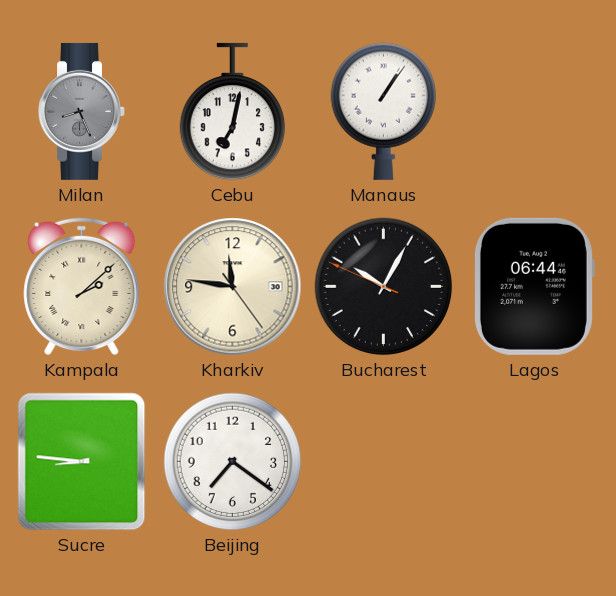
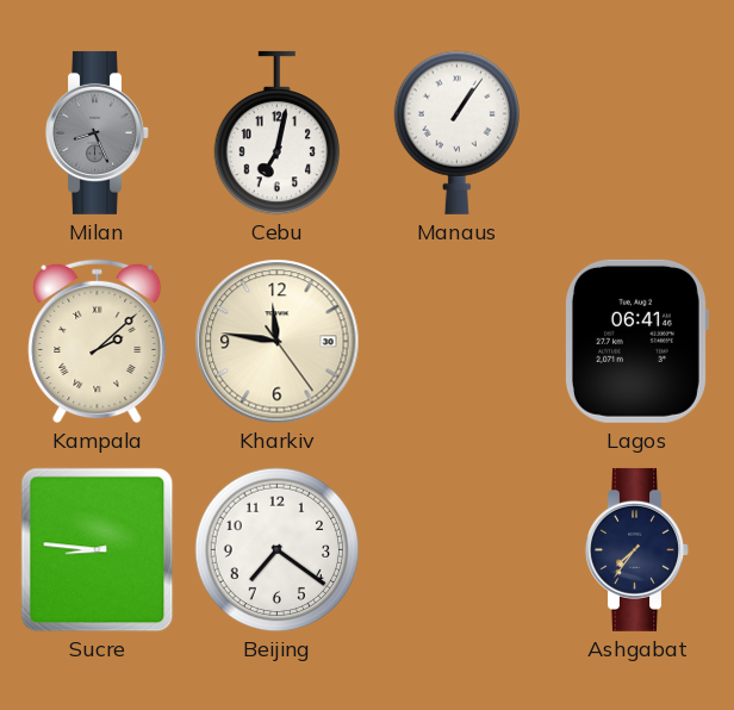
Bucharest: 10:04 -> none (384, 287)
Lagos: 06:44 -> 06:41 (636, 341)
Ashgabat: none -> 7:36 (637, 549)
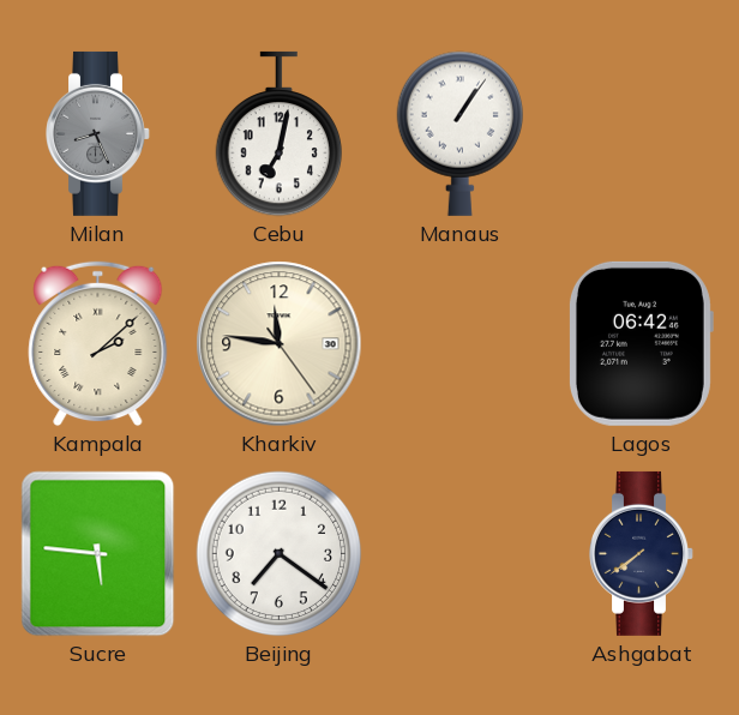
Lagos: 06:41 -> 06:42 (641, 343)
Sucre: 8:46 -> 5:46 (98, 554)
Ashgabat: 7:36 -> 7:39 (642, 553)
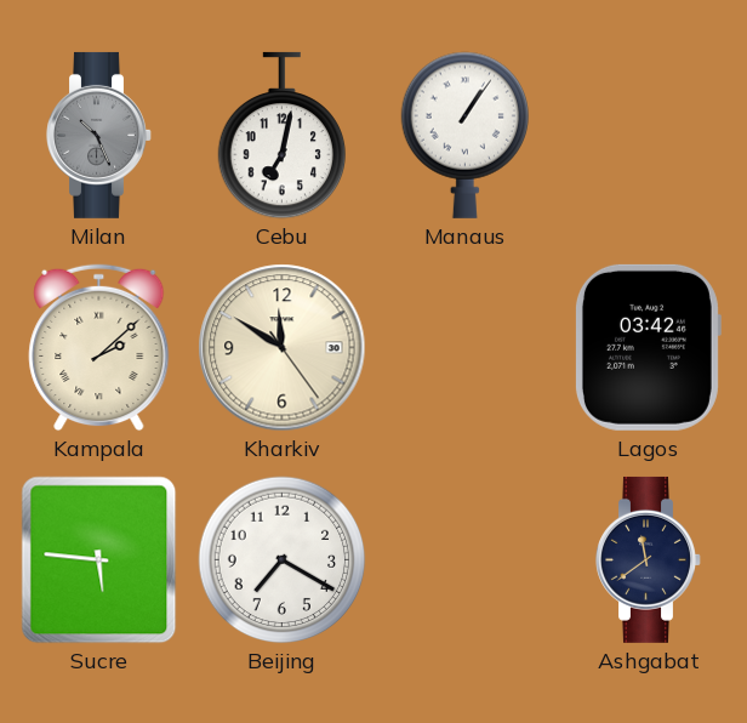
Milan: 8:26 -> 10:26 (99, 135)
Kharkiv: 11:46 -> 11:50 (283, 348)
Lagos: 06:42 -> 03:42 (648, 347)
Beijing: 7:21 -> 7:20 (283, 560)
Ashgabat: 7:39 -> 11:39 (649, 559)
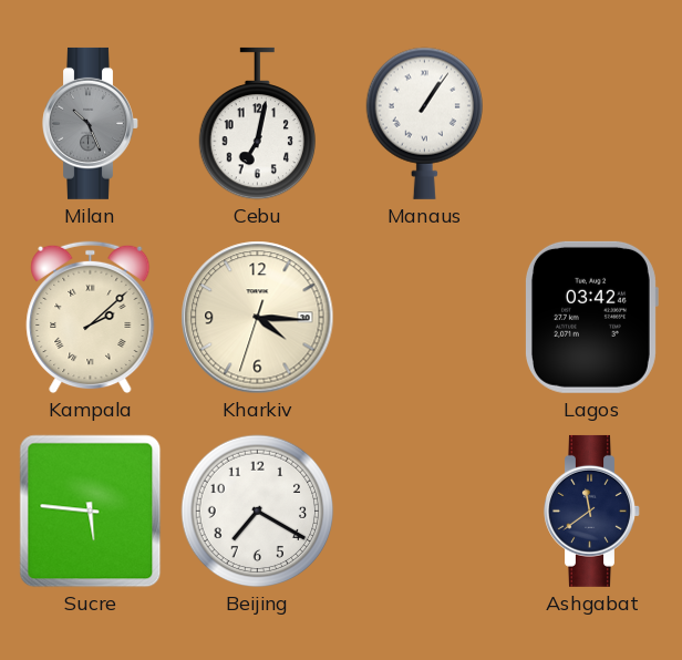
Kharkiv: 11:50 -> 4:15 (258, 318)
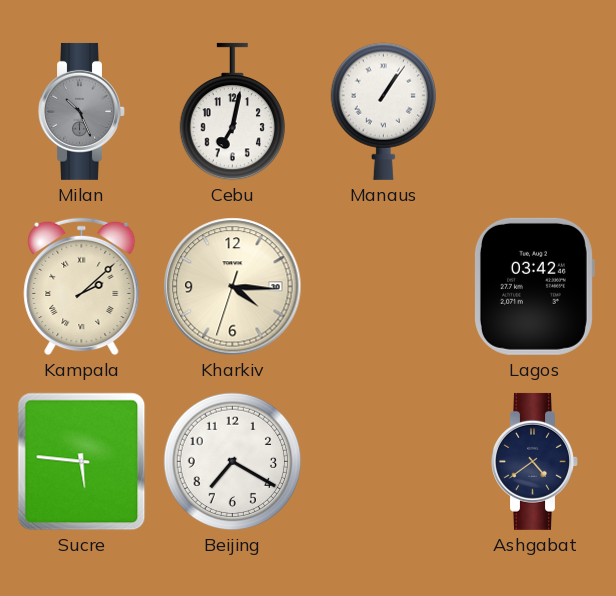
Ashgabat: 11:39 -> 4:39 (535, 461)
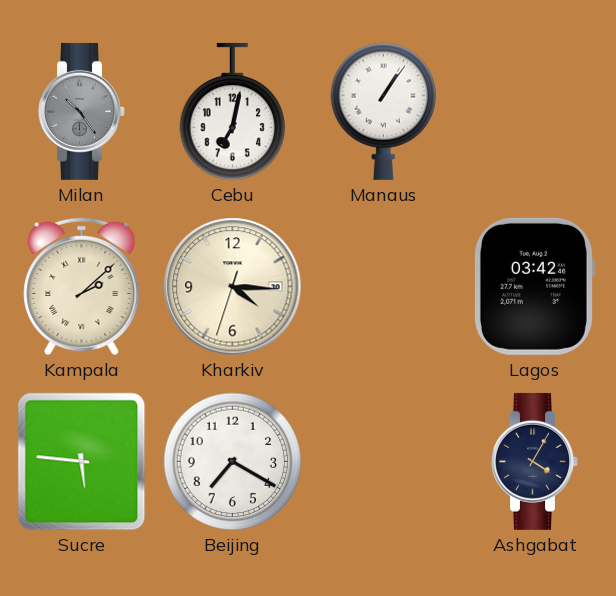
Milan: 10:26 -> 10:24 (82, 111)
Ashgabat: 4:39 -> 4:05 (535, 461)
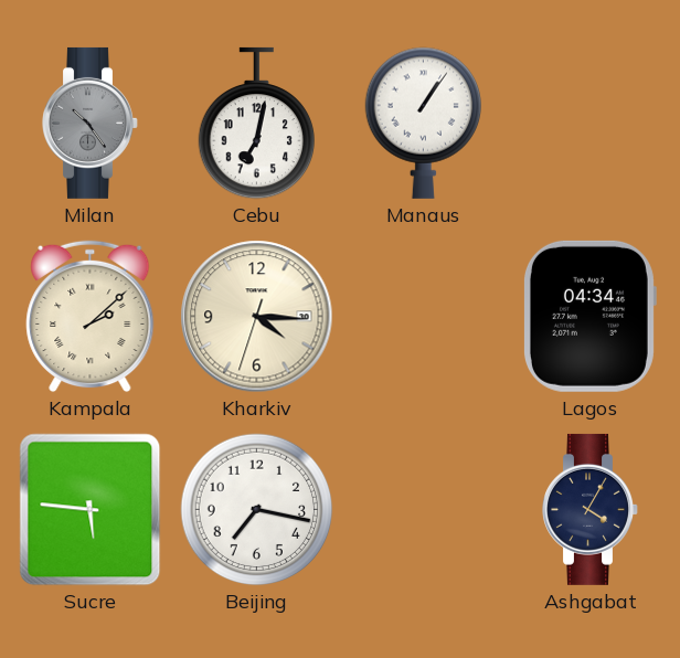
Lagos: 03:42 -> 04:34 (589, 316)
Beijing: 7:20 -> 7:17 (257, 510)
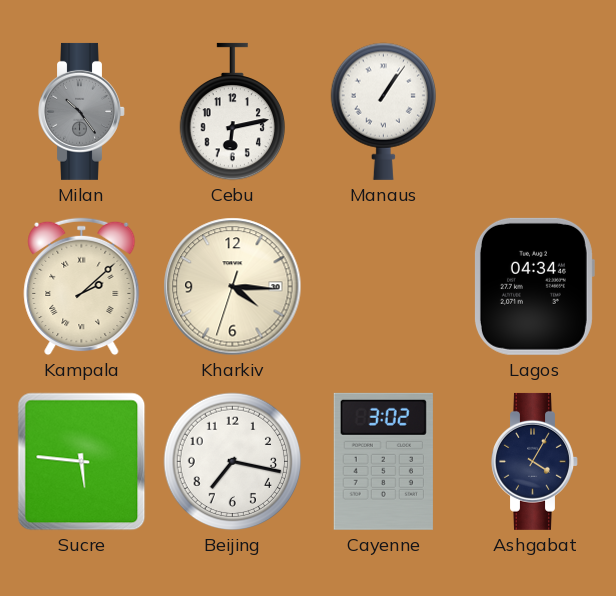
Cebu: 7:02 -> 6:13 (232, 112)
Cayenne: none -> 3:02 (383, 461)
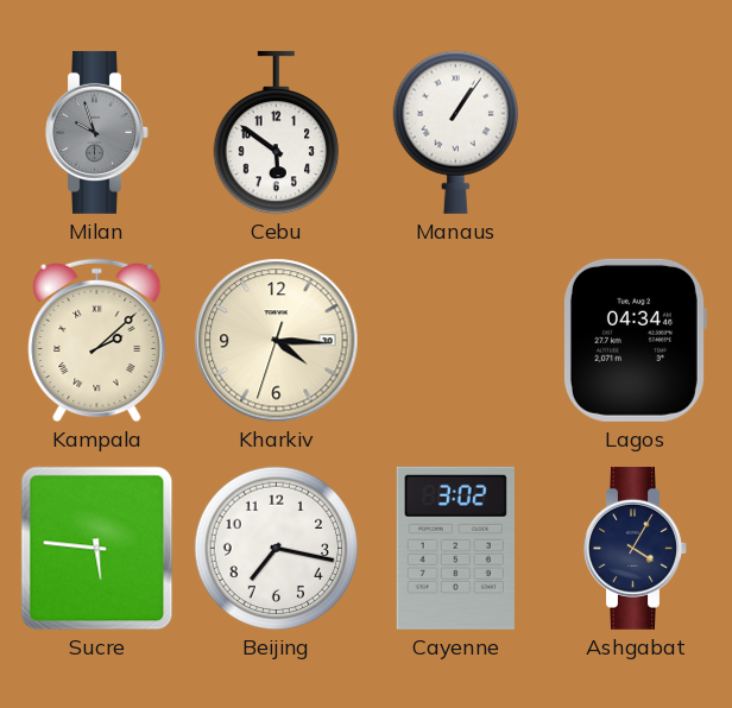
Milan: 10:24 -> 9:57 (97, 132)
Cebu: 6:13 -> 5:51 (276, 133)
